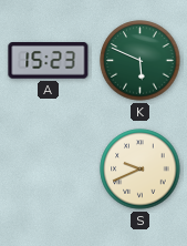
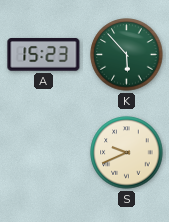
K: 5:49 -> 5:53 (127, 55)
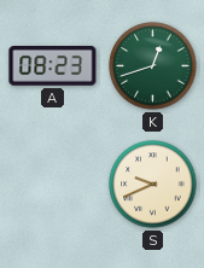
A: 15:23 -> 08:23 (53, 66)
K: 5:53 -> 12:42 (153, 66)
